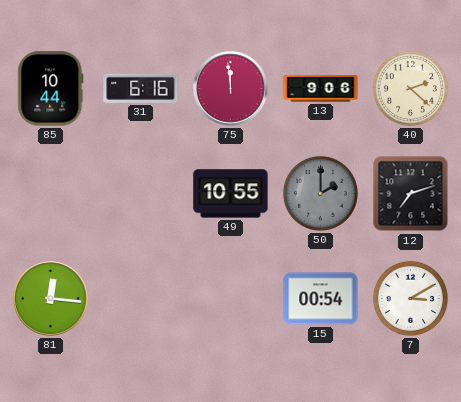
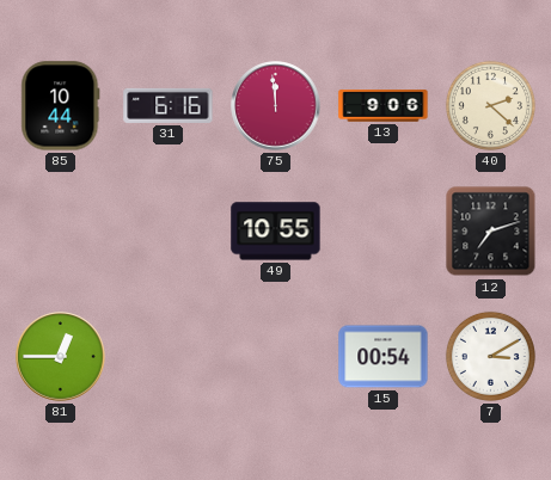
50: 2:00 -> none (320, 193)
81: 12:16 -> 12:45 (61, 357)
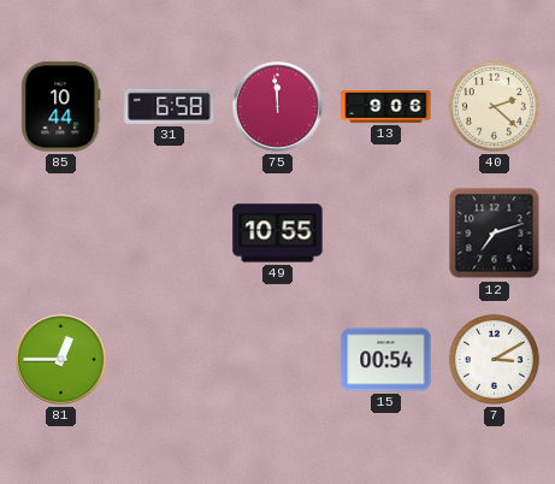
31: 6:16 -> 6:58 (170, 106)
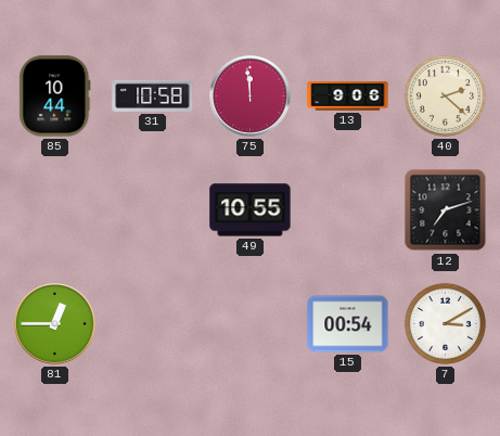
31: 6:58 -> 10:58 (153, 95)
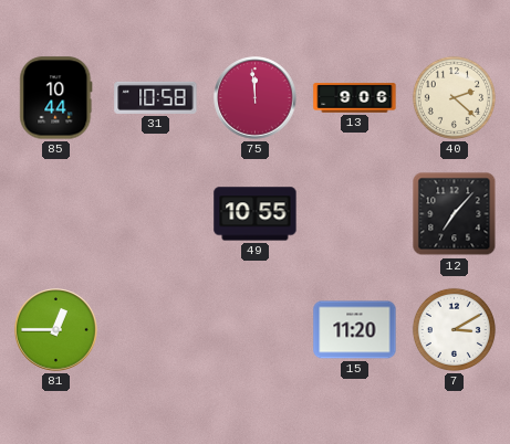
12: 7:12 -> 7:07 (455, 214)
15: 00:54 -> 11:20 (355, 330)
